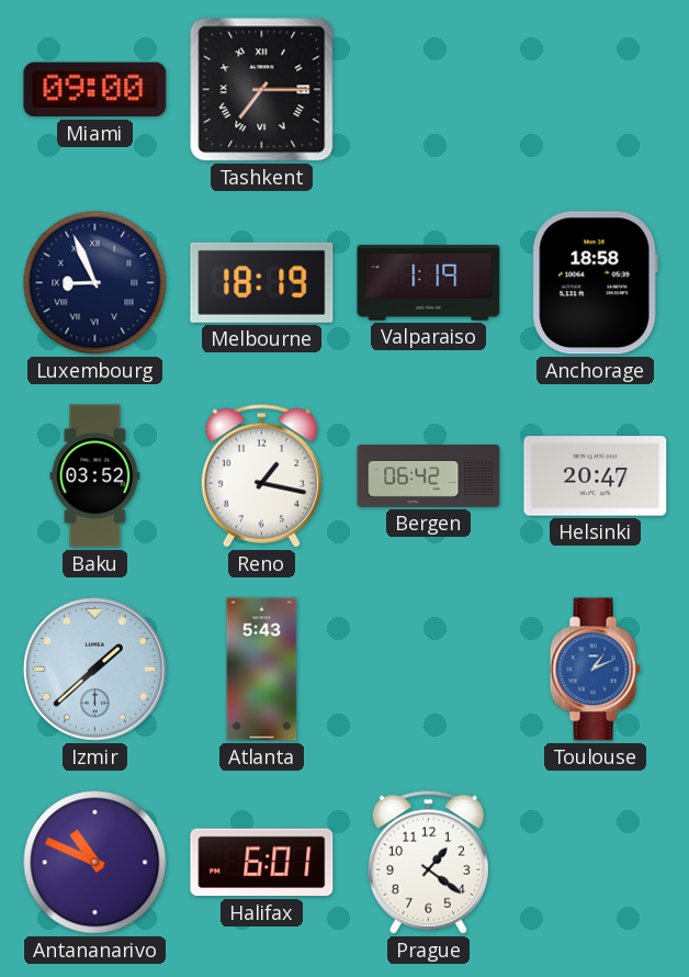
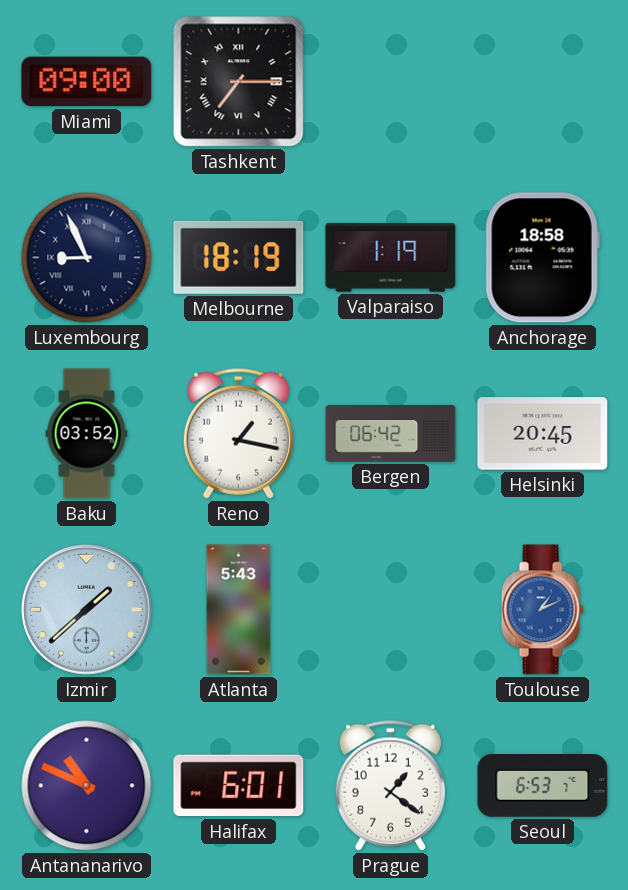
Helsinki: 20:47 -> 20:45 (543, 434)
Seoul: none -> 6:53 (543, 786)
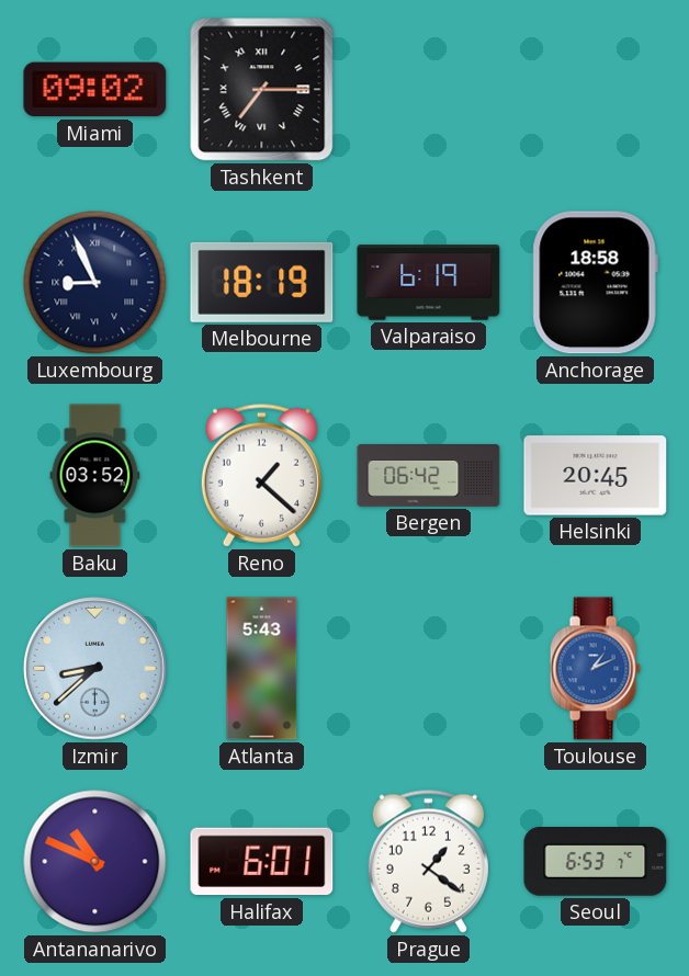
Miami: 09:00 -> 09:02 (95, 90)
Valparaiso: 1:19 -> 6:19 (429, 283)
Reno: 1:17 -> 1:22 (261, 475)
Izmir: 1:38 -> 8:38 (94, 668)
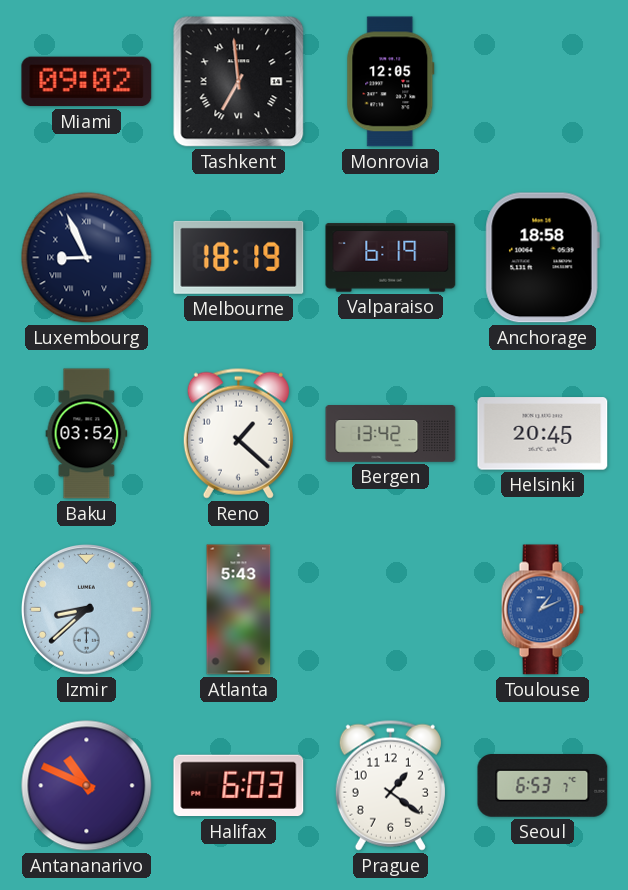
Tashkent: 7:15 -> 6:59 (239, 82)
Monrovia: none -> 12:05 (391, 82)
Bergen: 06:42 -> 13:42 (391, 434)
Halifax: 6:01 -> 6:03 (239, 786)
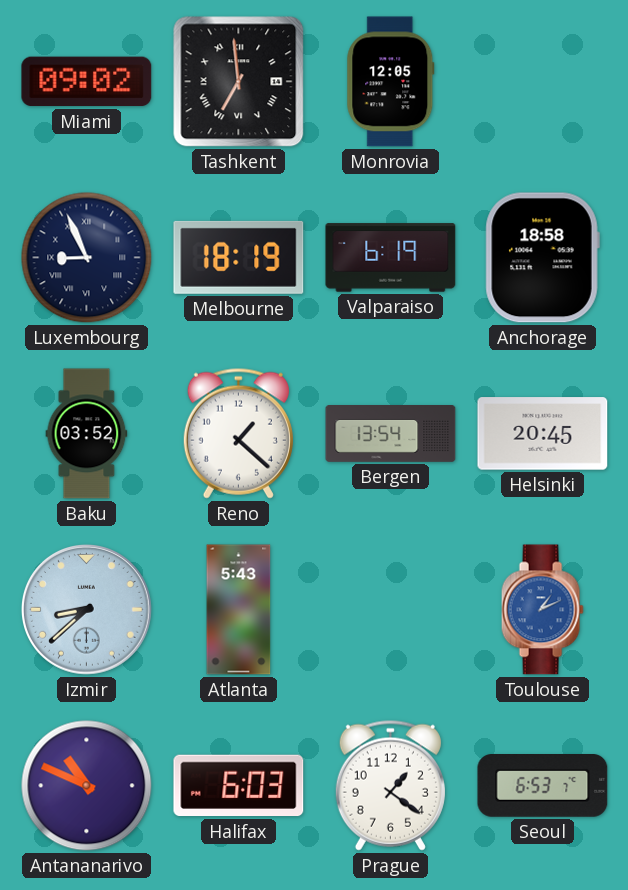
Bergen: 13:42 -> 13:54 (391, 434)
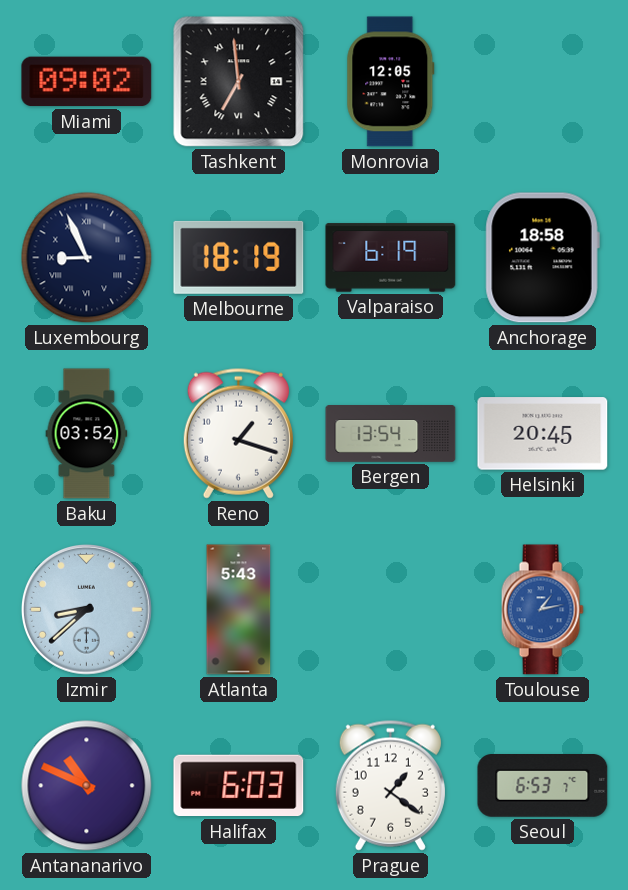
Reno: 1:22 -> 1:18 (238, 433)
Toulouse: 1:11 -> 1:13 (542, 610)
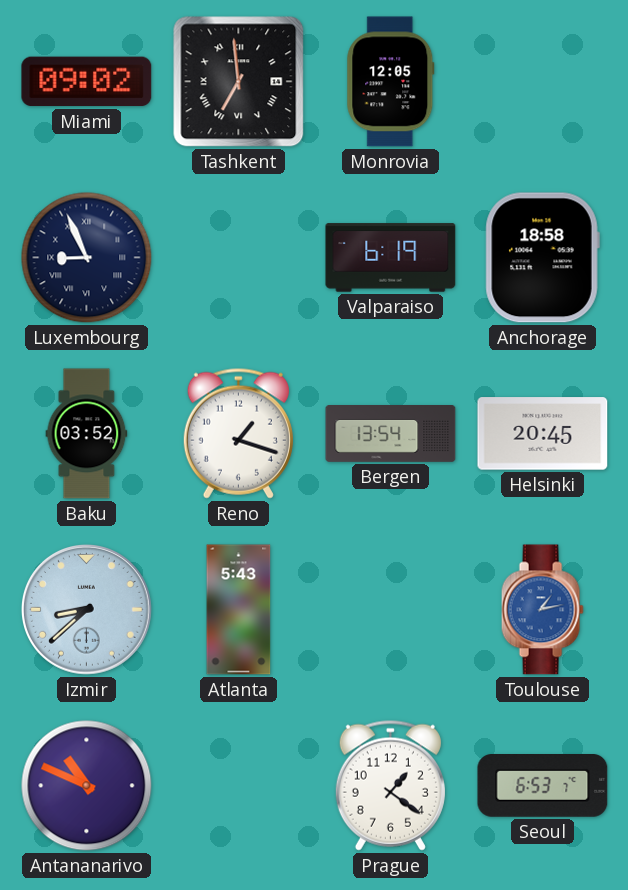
Melbourne: 18:19 -> none (239, 257)
Halifax: 6:03 -> none (239, 786)
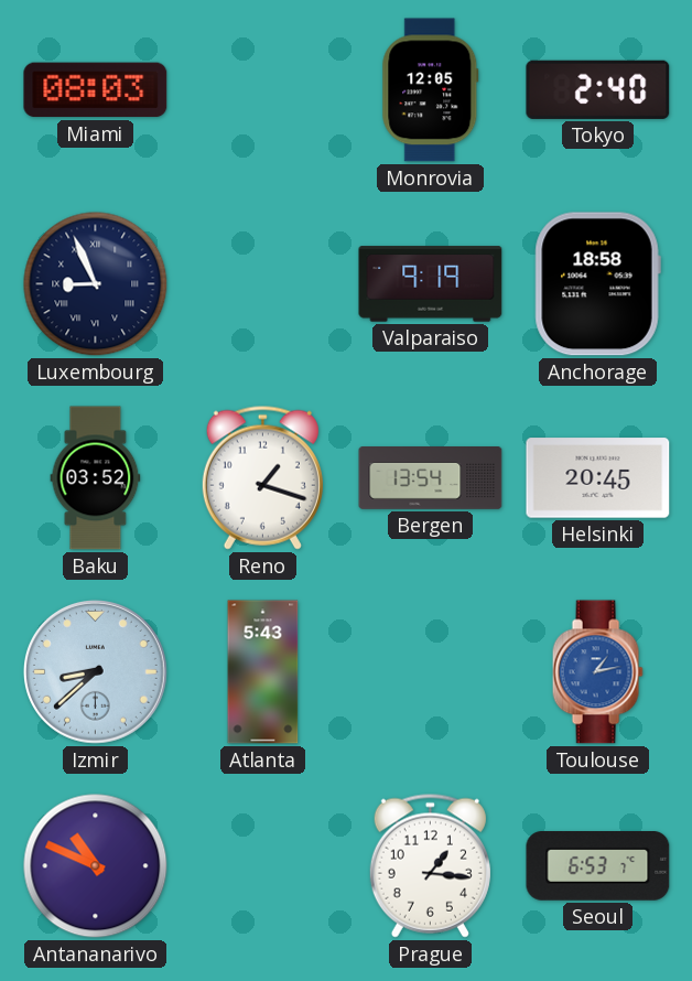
Miami: 09:02 -> 08:03 (96, 90)
Tashkent: 6:59 -> none (239, 82)
Tokyo: none -> 2:40 (598, 89)
Valparaiso: 6:19 -> 9:19 (431, 284)
Prague: 1:21 -> 1:16 (430, 865)
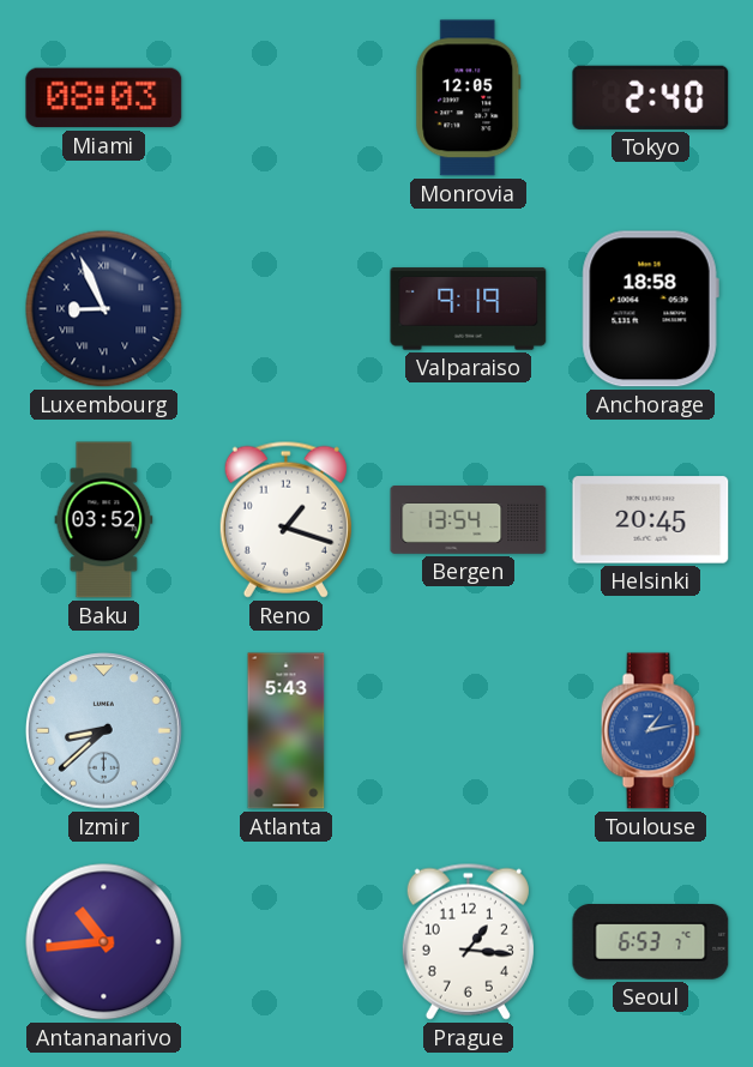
Antananarivo: 10:49 -> 10:44 (104, 942)
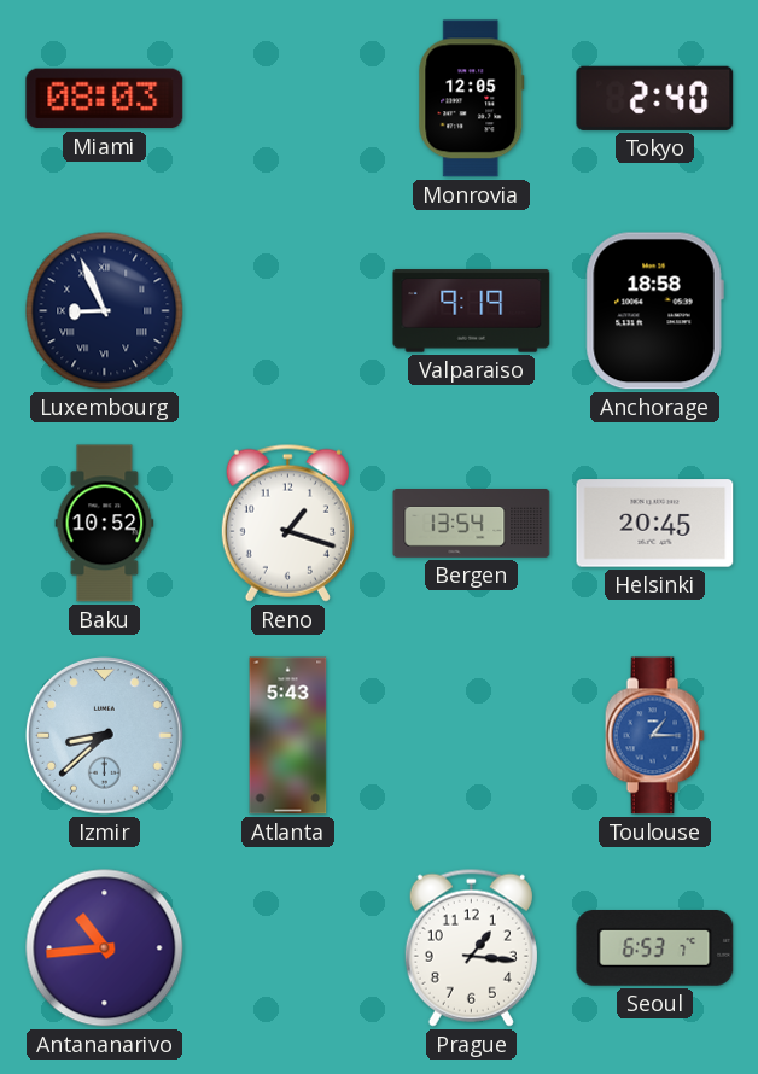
Baku: 03:52 -> 10:52 (105, 524)
Toulouse: 1:13 -> 1:15 (654, 736)
